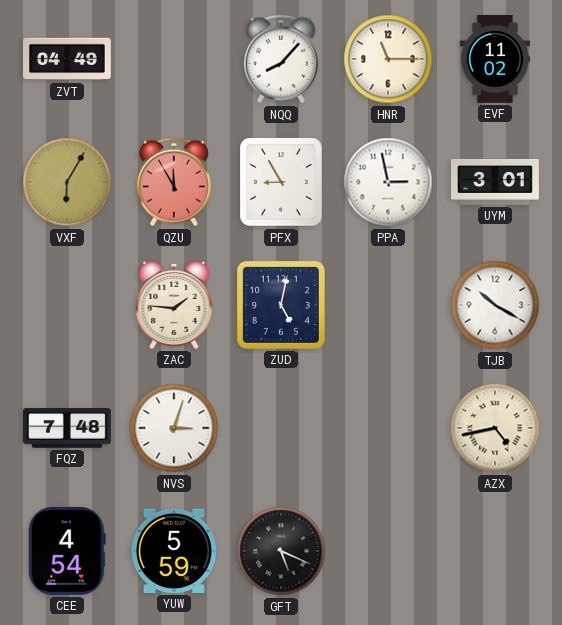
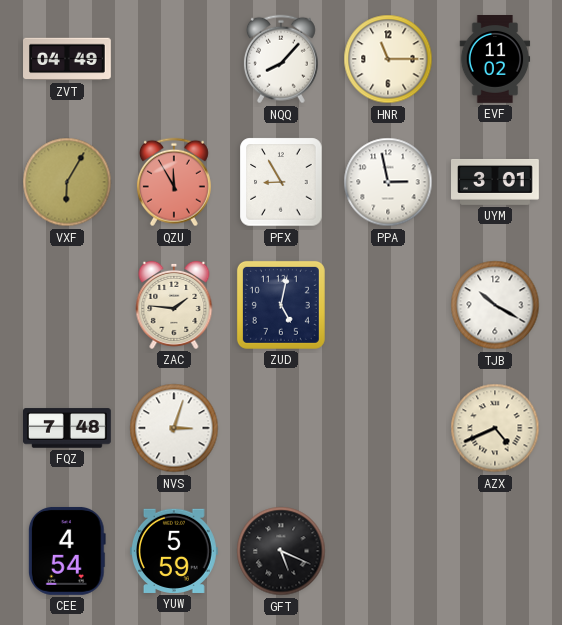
AZX: 4:43 -> 4:41 (495, 428)
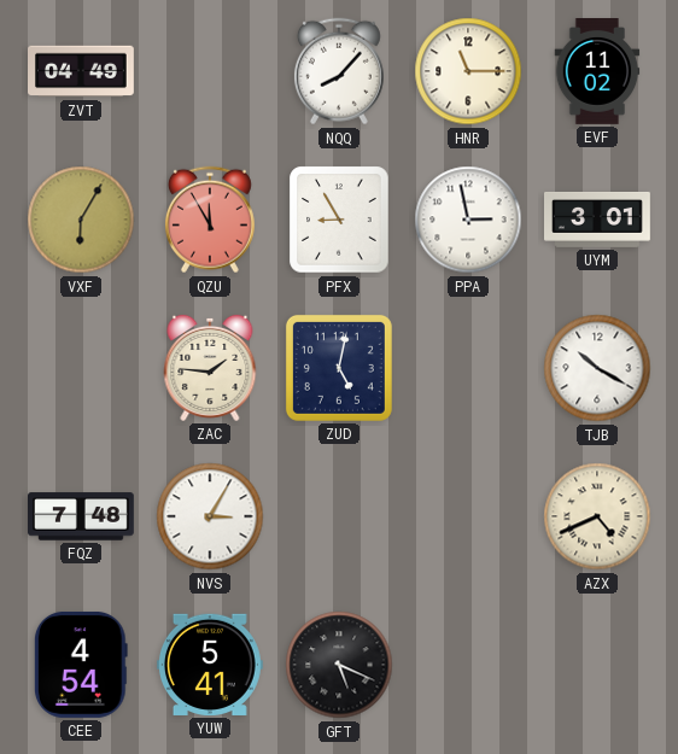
NVS: 3:03 -> 3:05 (210, 516)
YUW: 5:59 -> 5:41 (210, 665)
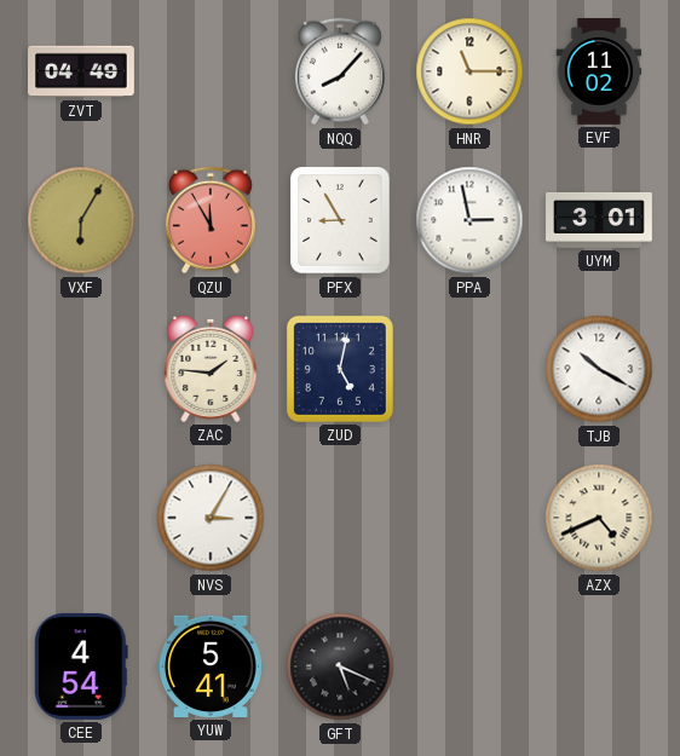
FQZ: 7:48 -> none (82, 516)
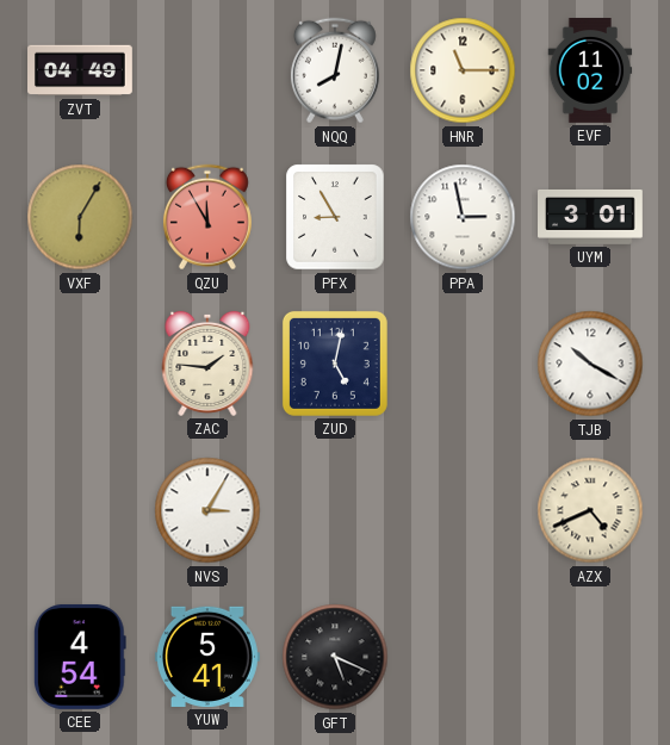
NQQ: 8:07 -> 8:02 (335, 70)
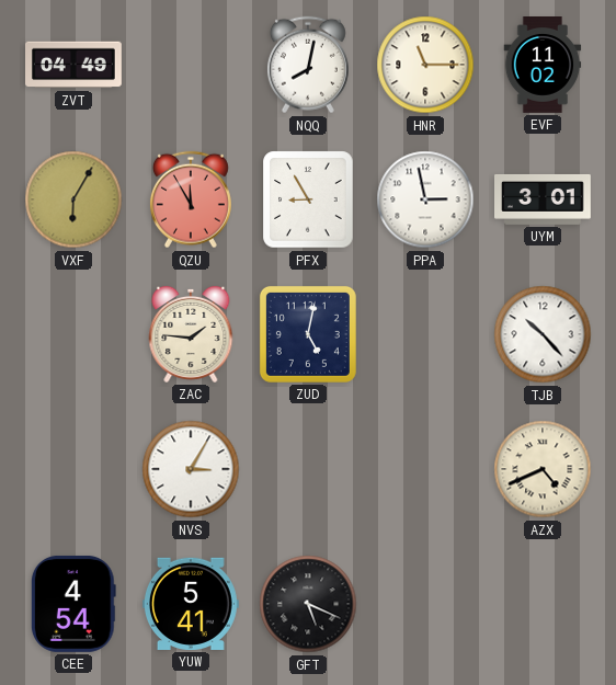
TJB: 10:20 -> 10:23 (543, 334)
